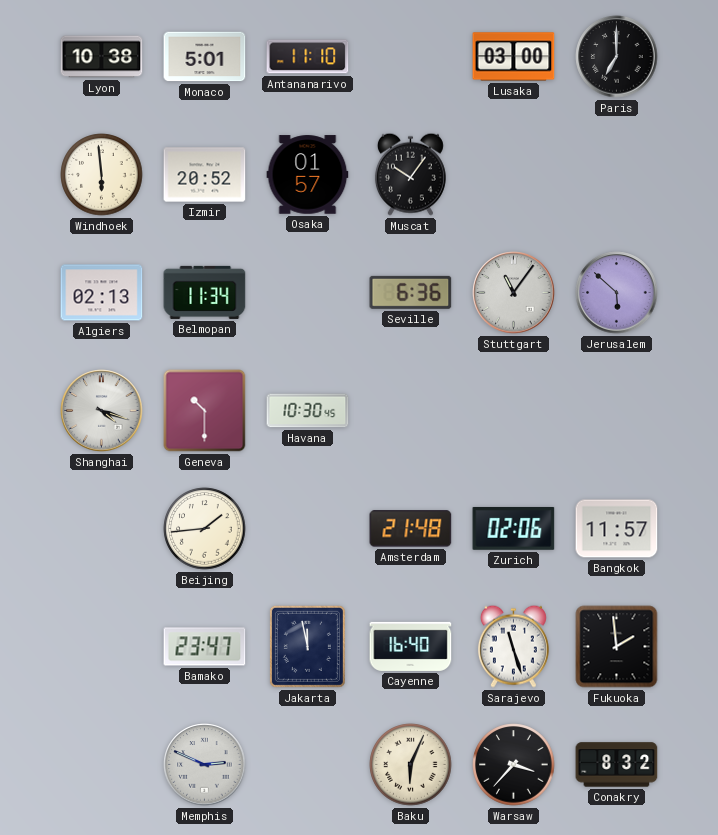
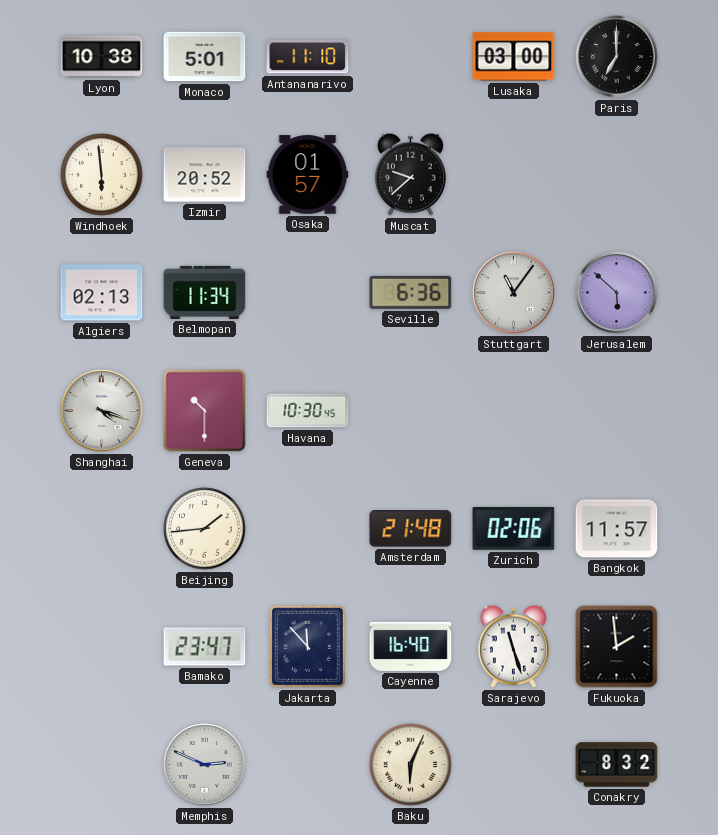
Muscat: 10:06 -> 9:38 (410, 174)
Jakarta: 11:58 -> 11:53 (307, 646)
Warsaw: 3:37 -> none (514, 765)
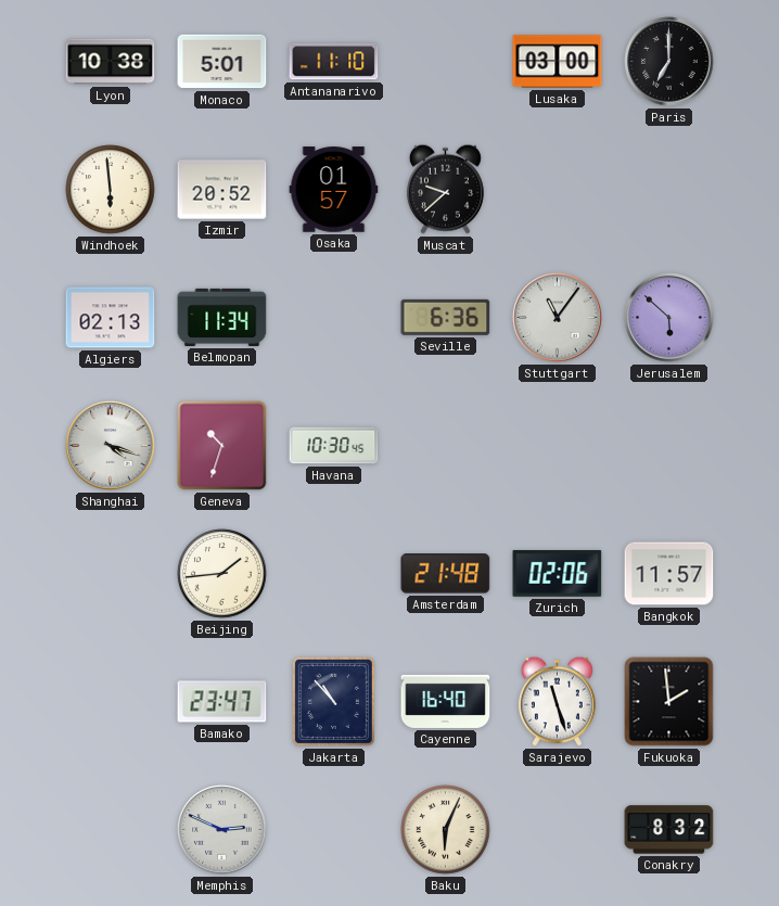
Geneva: 10:30 -> 10:33 (222, 446)
Jakarta: 11:53 -> 10:53 (333, 701)
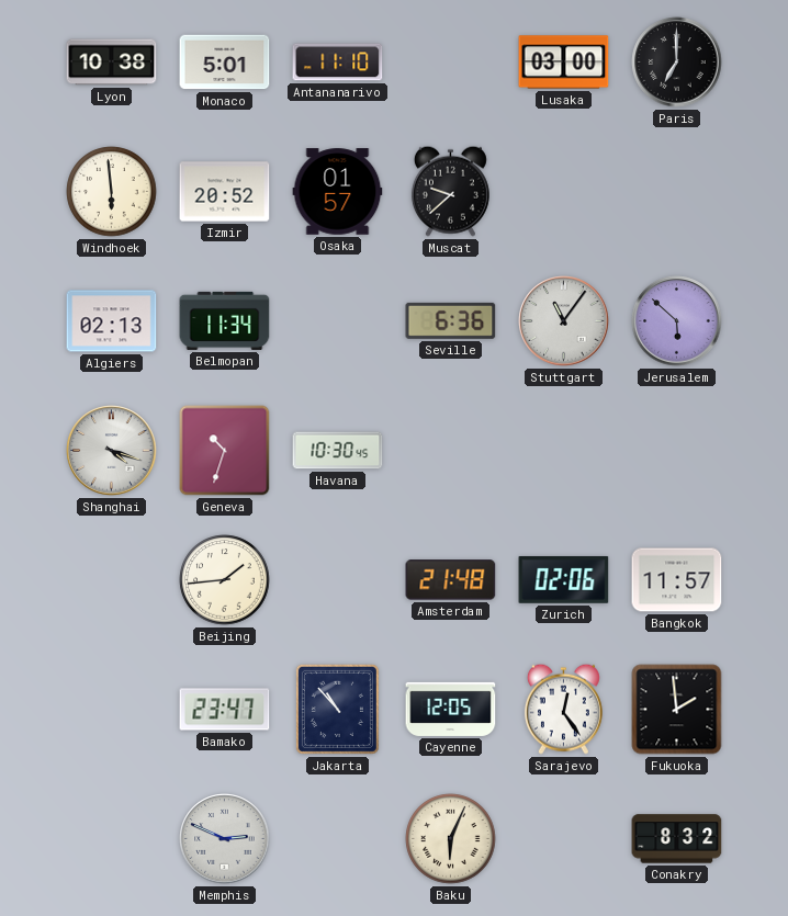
Cayenne: 16:40 -> 12:05 (451, 709)
Sarajevo: 11:27 -> 12:24 (563, 709)
